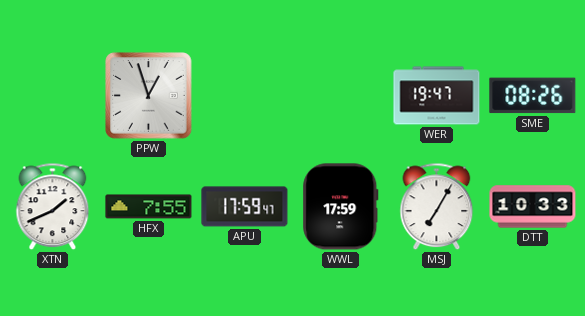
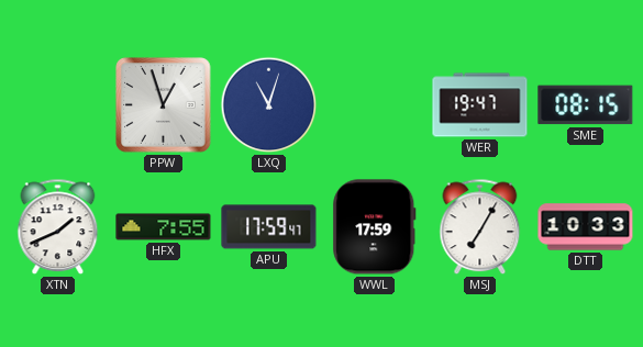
LXQ: none -> 11:03 (269, 105)
SME: 08:26 -> 08:15 (586, 105)
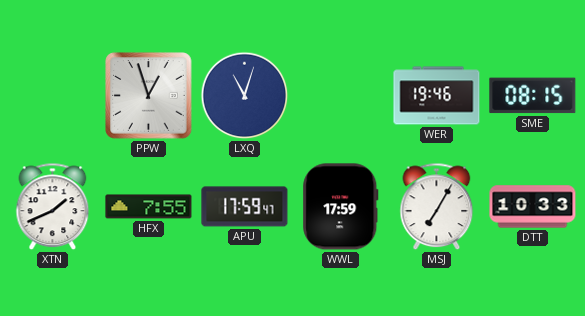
WER: 19:47 -> 19:46 (437, 96)
